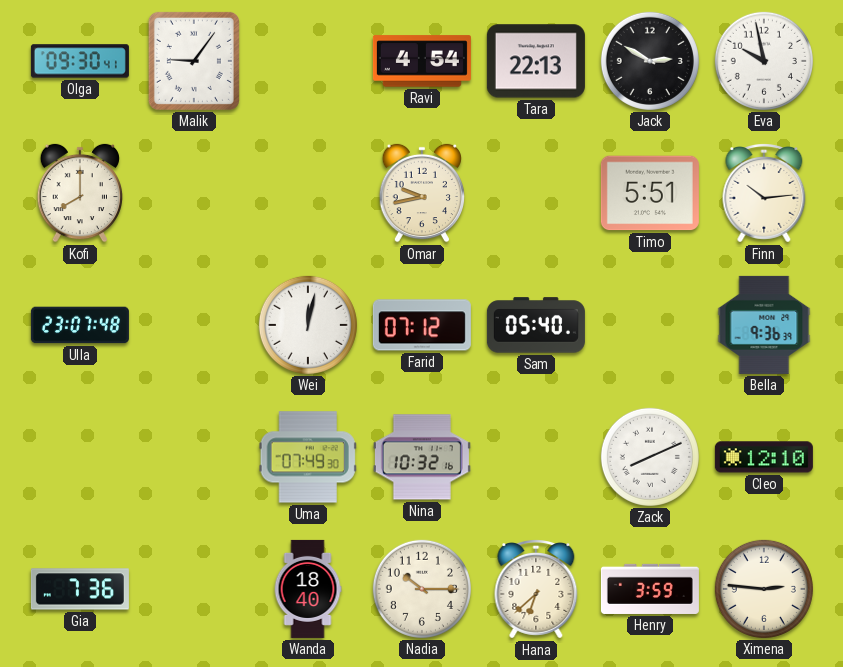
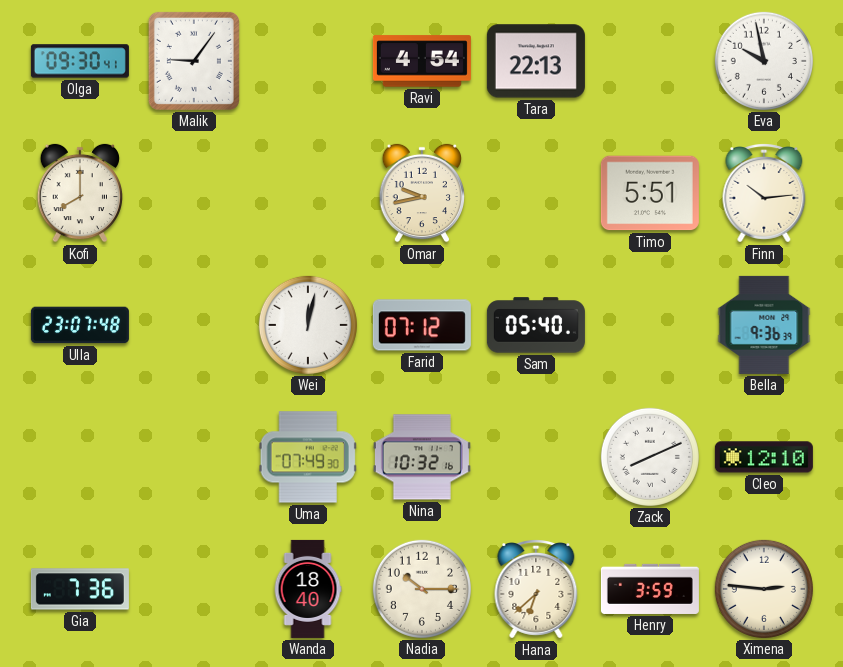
Jack: 2:50 -> none (650, 61)
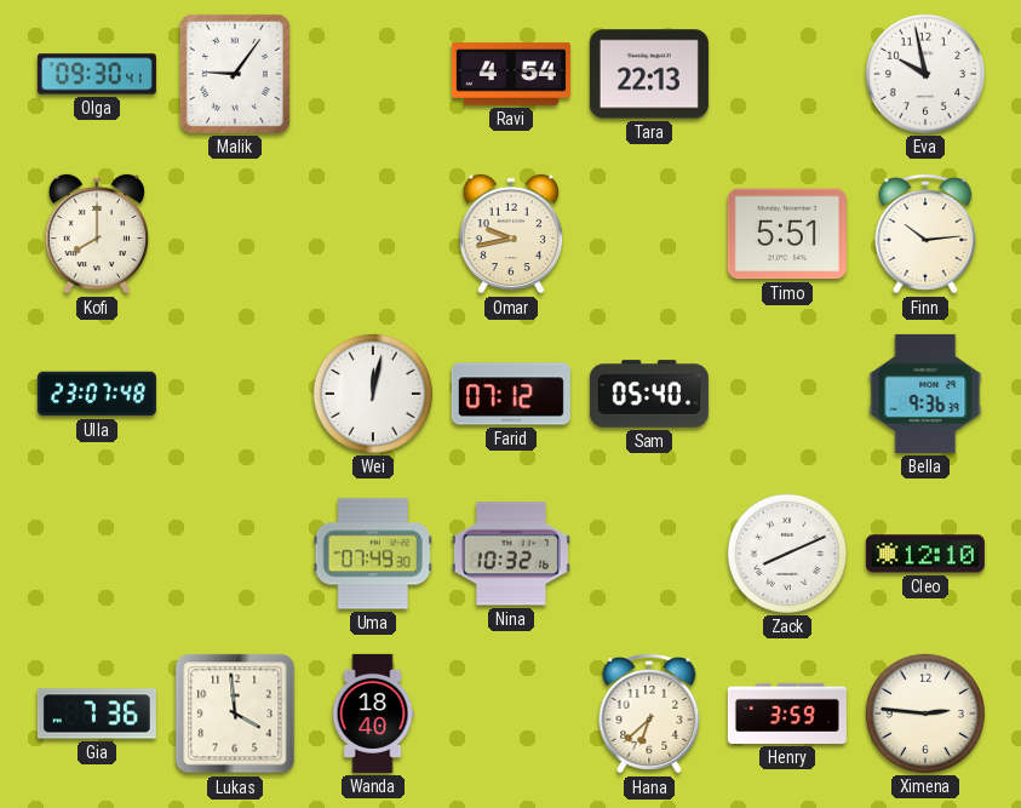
Lukas: none -> 3:59 (235, 714)
Nadia: 10:15 -> none (422, 589)
